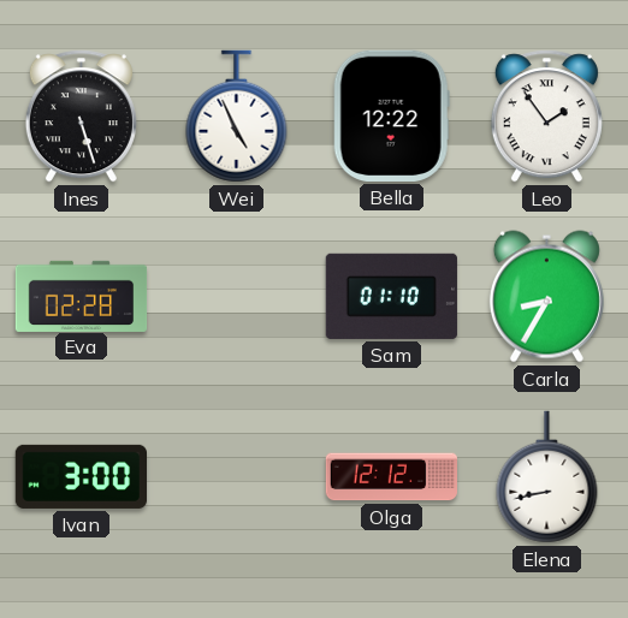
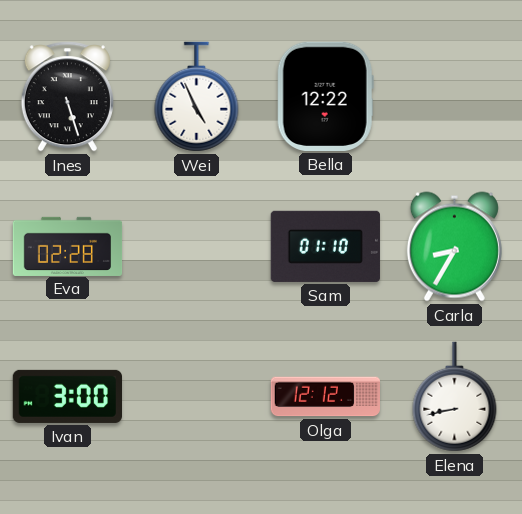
Leo: 1:54 -> none (546, 117)
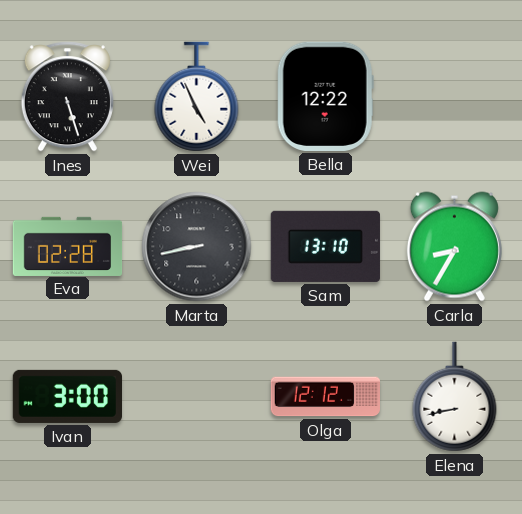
Marta: none -> 8:43 (197, 247)
Sam: 01:10 -> 13:10 (325, 246)
